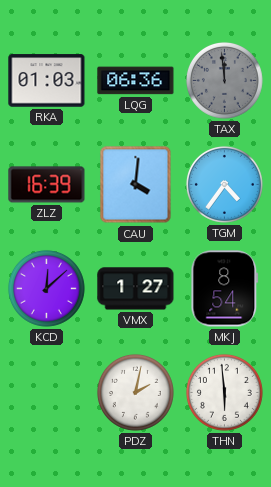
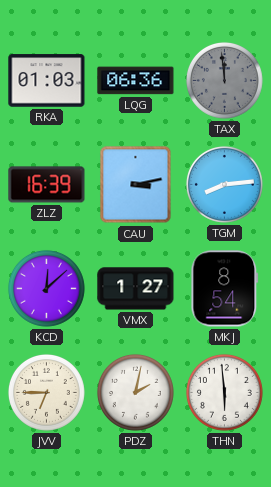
CAU: 4:01 -> 3:13 (136, 185)
TGM: 4:36 -> 8:14 (224, 184)
JVV: none -> 6:45 (46, 392)
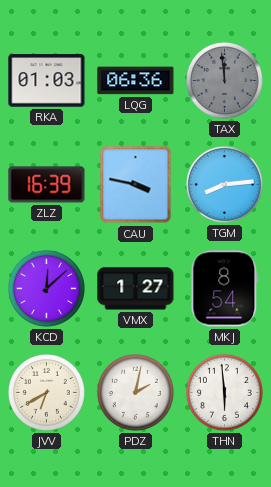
CAU: 3:13 -> 3:47 (136, 185)
JVV: 6:45 -> 6:40 (46, 392)
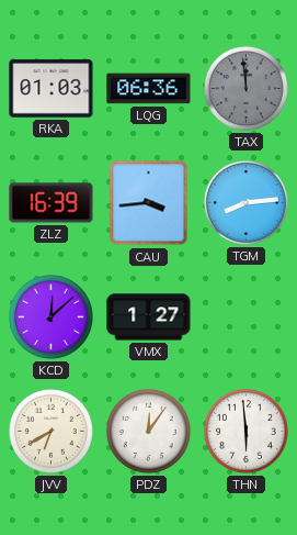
CAU: 3:47 -> 3:44 (149, 203)
MKJ: 8:54 -> none (225, 289)
PDZ: 2:02 -> 12:06 (148, 431)
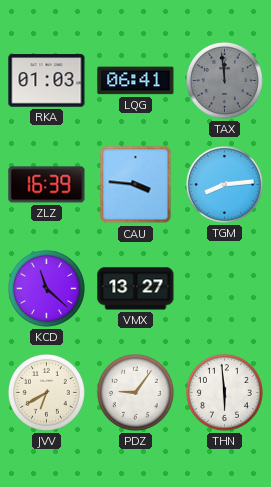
LQG: 06:36 -> 06:41 (136, 81)
CAU: 3:44 -> 3:46 (136, 185)
KCD: 12:08 -> 11:22 (46, 288)
VMX: 1:27 -> 13:27 (136, 289)
PDZ: 12:06 -> 9:06 (135, 392)
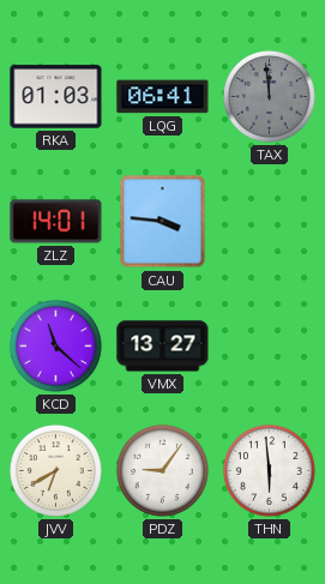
ZLZ: 16:39 -> 14:01 (56, 222)
TGM: 8:14 -> none (224, 184)
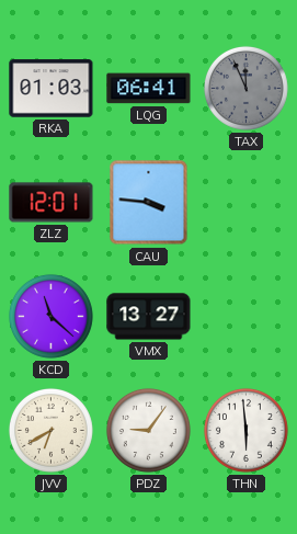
TAX: 11:59 -> 11:56 (245, 88)
ZLZ: 14:01 -> 12:01 (52, 203)
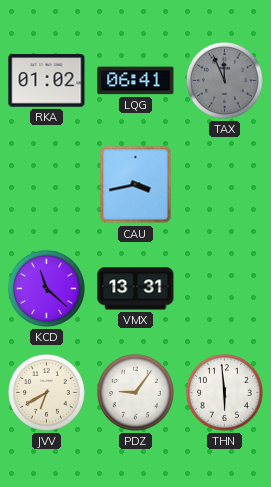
RKA: 01:03 -> 01:02 (47, 81)
ZLZ: 12:01 -> none (52, 203)
CAU: 3:46 -> 3:43 (136, 185)
VMX: 13:27 -> 13:31 (136, 289)
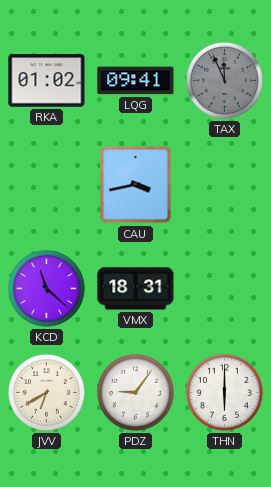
LQG: 06:41 -> 09:41 (136, 81)
VMX: 13:31 -> 18:31 (136, 289)
THN: 5:59 -> 6:00 (224, 392)
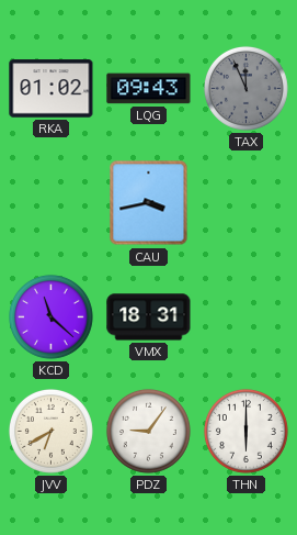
LQG: 09:41 -> 09:43 (149, 89)
